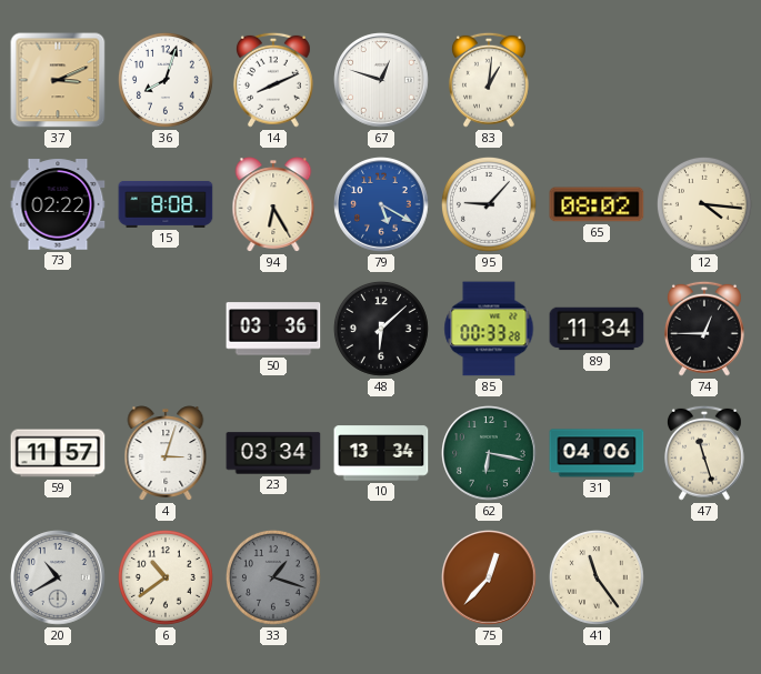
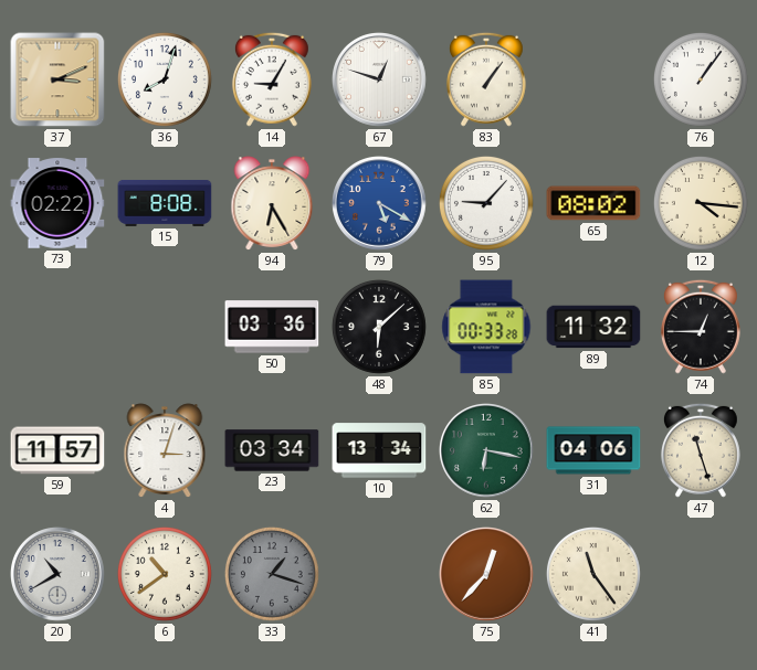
14: 8:11 -> 9:05 (272, 79)
83: 1:01 -> 1:06 (486, 79)
76: none -> 1:06 (701, 79)
89: 11:34 -> 11:32 (593, 327)
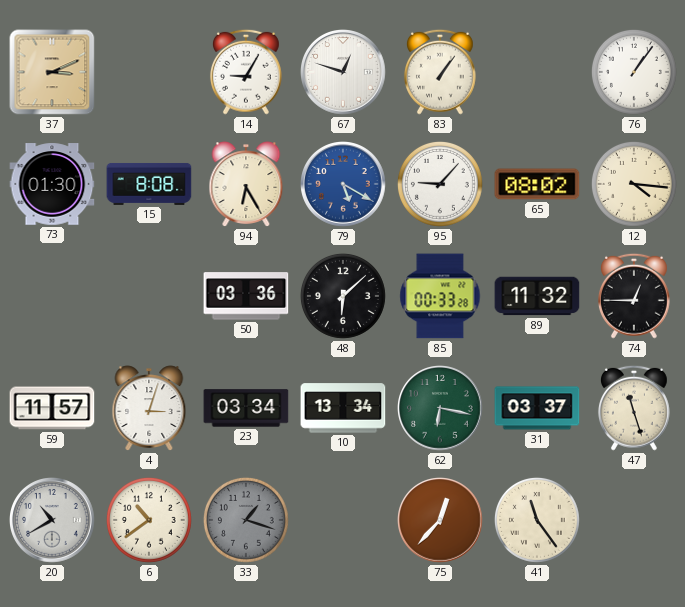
36: 8:03 -> none (165, 79)
73: 02:22 -> 01:30 (52, 184)
31: 04:06 -> 03:37 (537, 408)
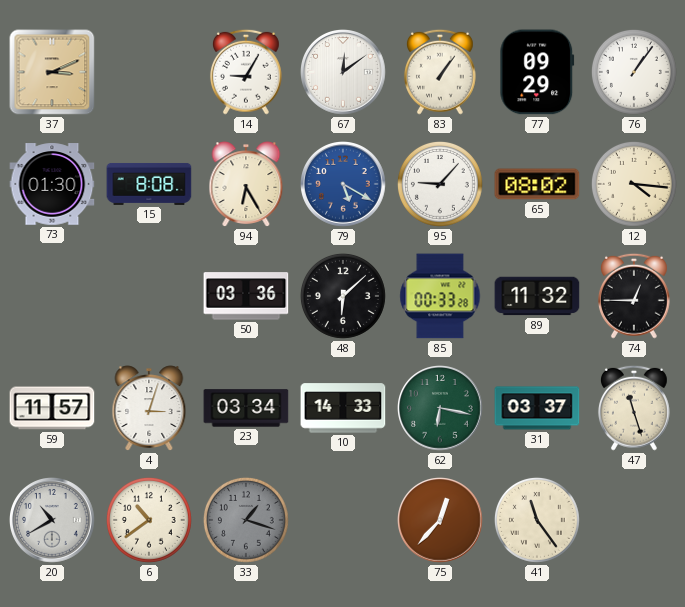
67: 12:48 -> 12:09 (344, 73)
77: none -> 09:29 (537, 72)
10: 13:34 -> 14:33 (343, 408)
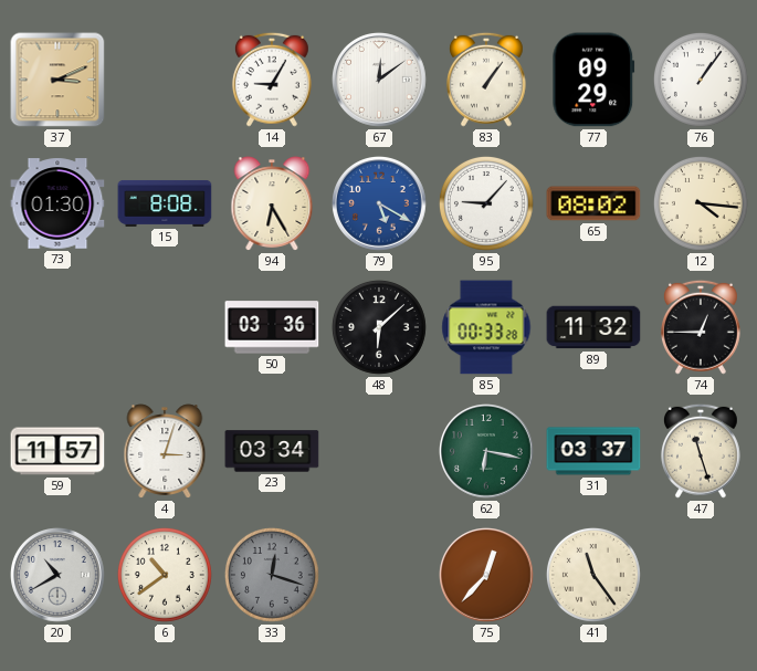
10: 14:33 -> none (343, 408)
33: 1:18 -> 12:18 (272, 575)
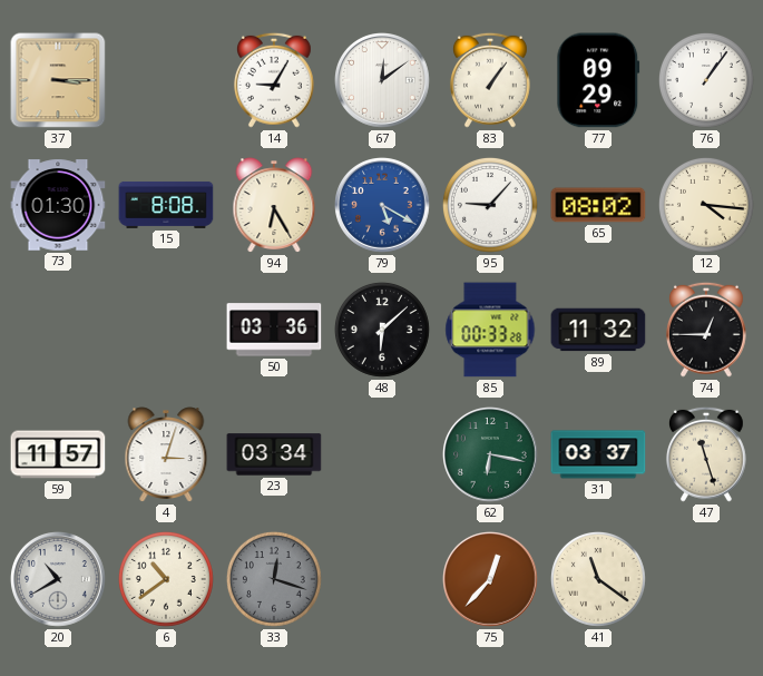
37: 3:11 -> 3:15 (58, 80)
41: 11:24 -> 11:21 (598, 579)
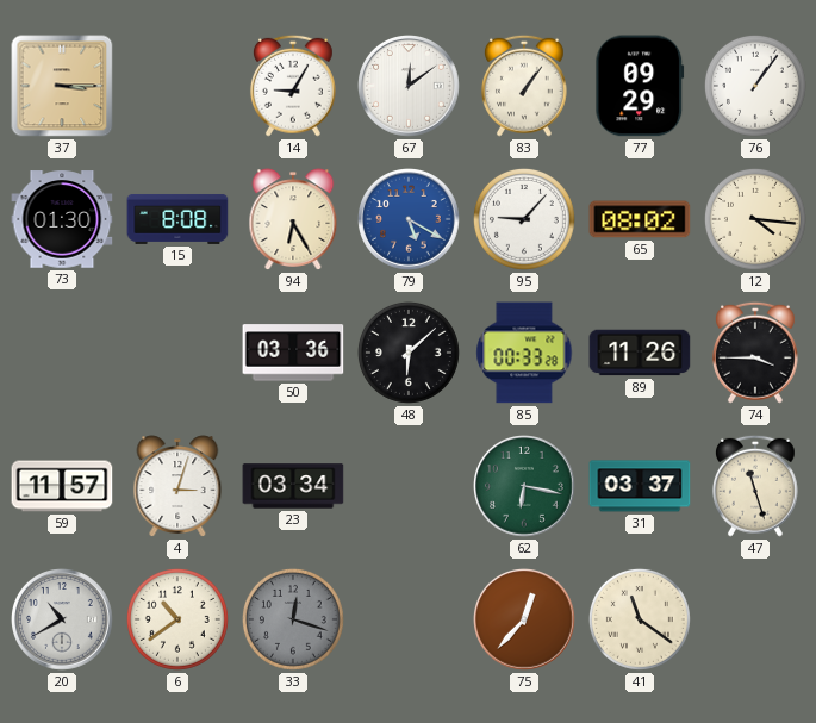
89: 11:32 -> 11:26 (640, 353)
74: 12:45 -> 3:45 (755, 353)
